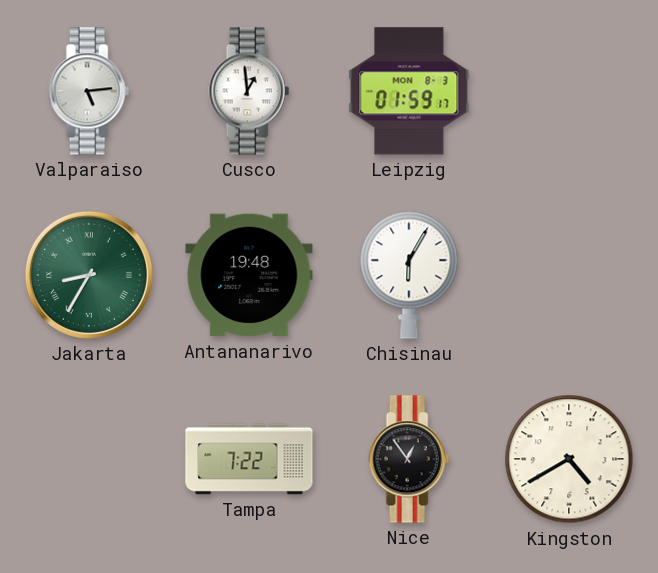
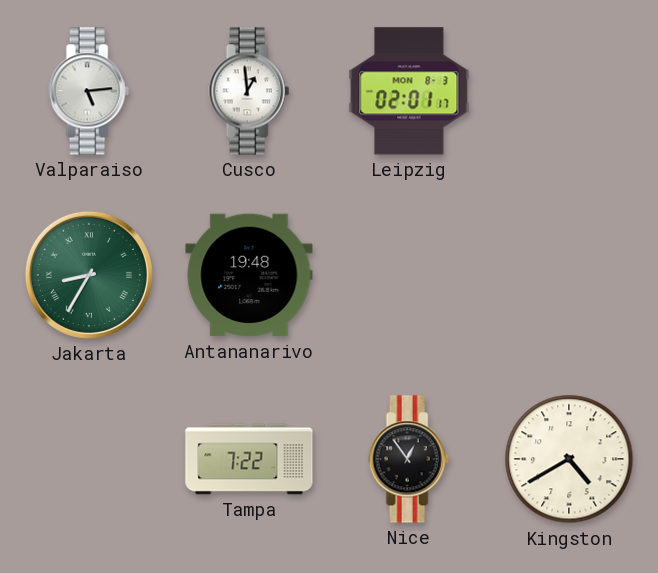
Leipzig: 01:59 -> 02:01 (409, 91)
Chisinau: 6:05 -> none (409, 275)
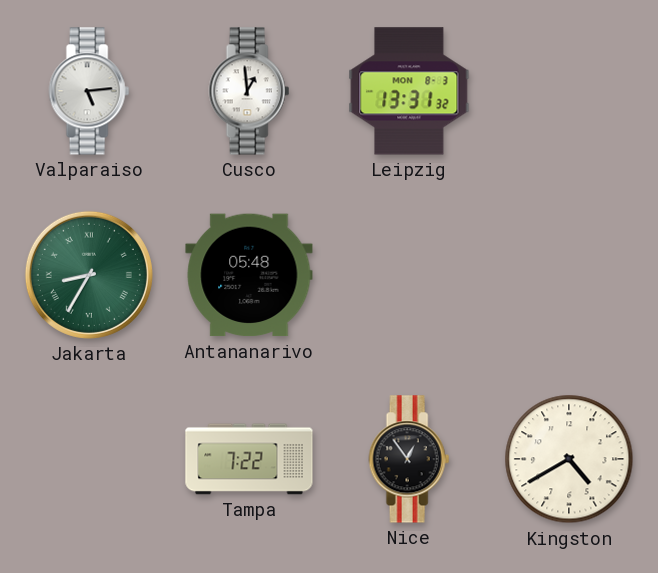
Leipzig: 02:01 -> 13:31 (409, 91)
Antananarivo: 19:48 -> 05:48 (249, 275)
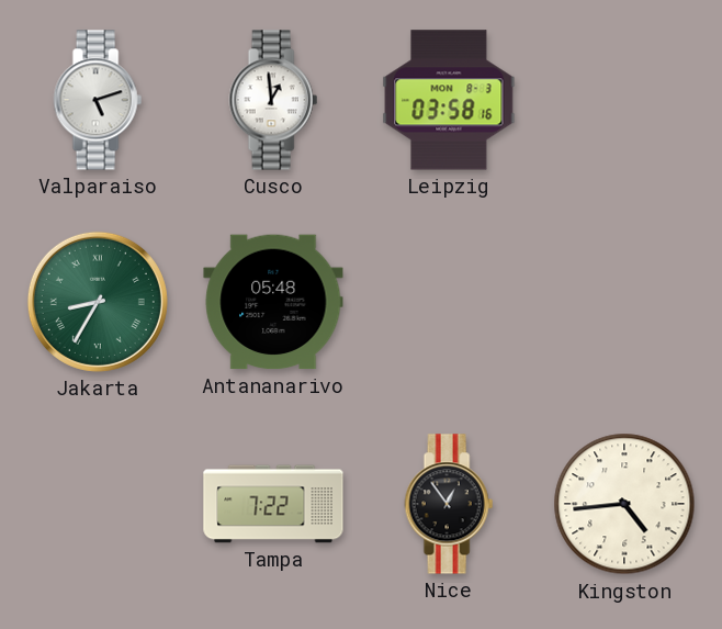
Valparaiso: 5:14 -> 5:12 (98, 100)
Leipzig: 13:31 -> 03:58 (449, 100)
Kingston: 4:40 -> 4:44 (624, 504)
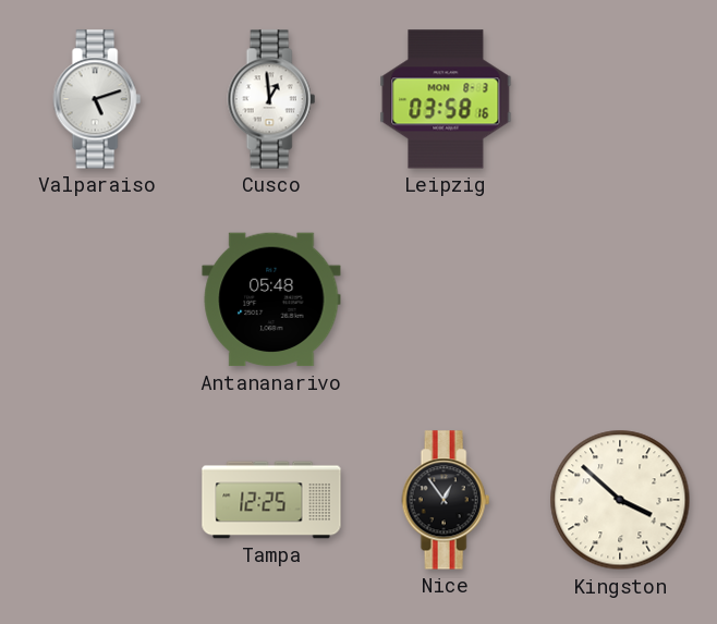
Jakarta: 8:35 -> none (98, 302)
Tampa: 7:22 -> 12:25 (271, 500)
Kingston: 4:44 -> 3:52 (620, 500)
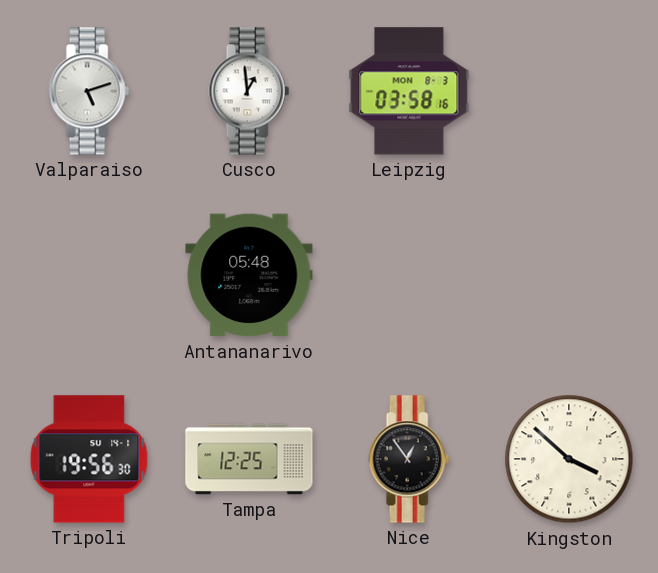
Tripoli: none -> 19:56 (89, 459)
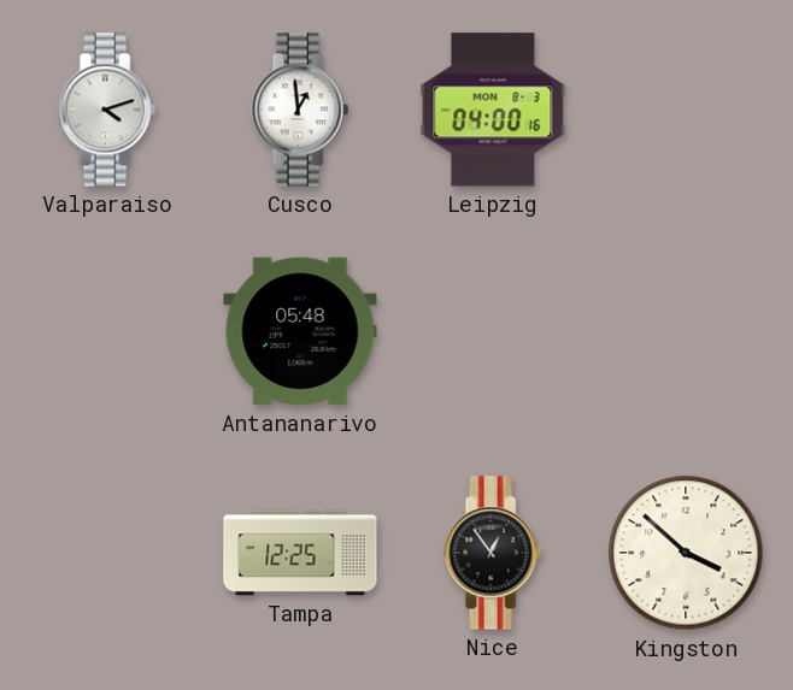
Valparaiso: 5:12 -> 4:12 (107, 110)
Leipzig: 03:58 -> 04:00 (493, 110)
Tripoli: 19:56 -> none (89, 459)
